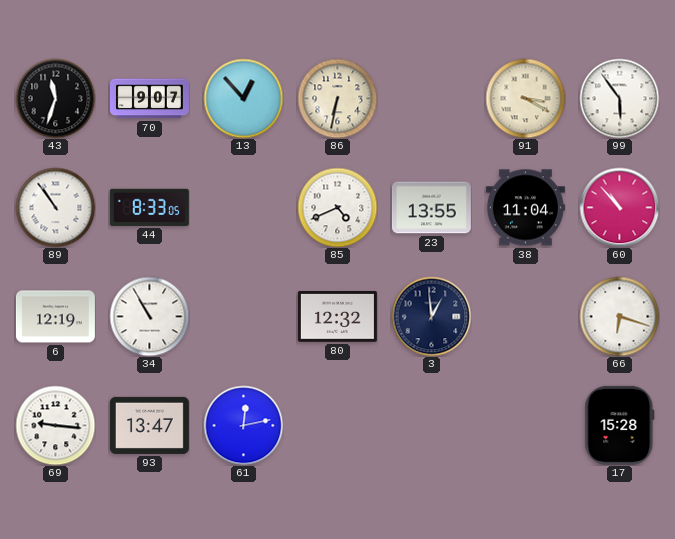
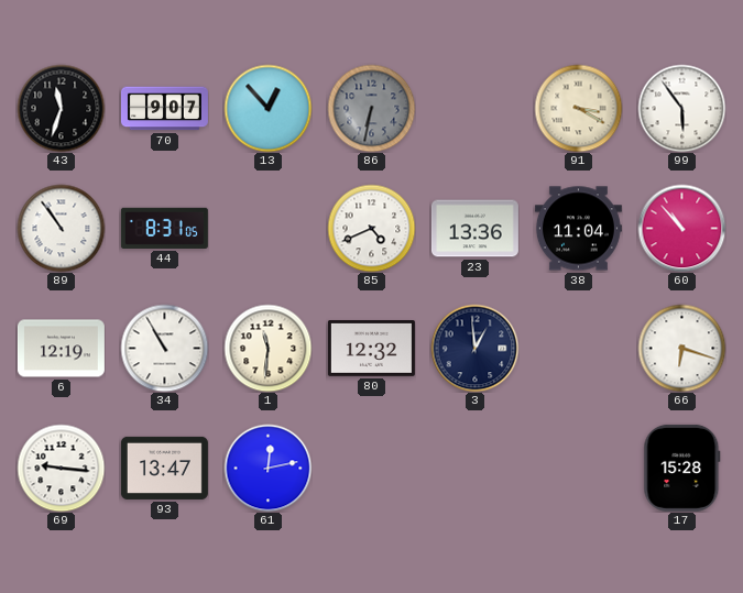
86 dial: cream -> grey (371, 108)
44: 8:33 -> 8:31 (164, 228)
23: 13:55 -> 13:36 (474, 229)
1: none -> 11:31 (267, 348)
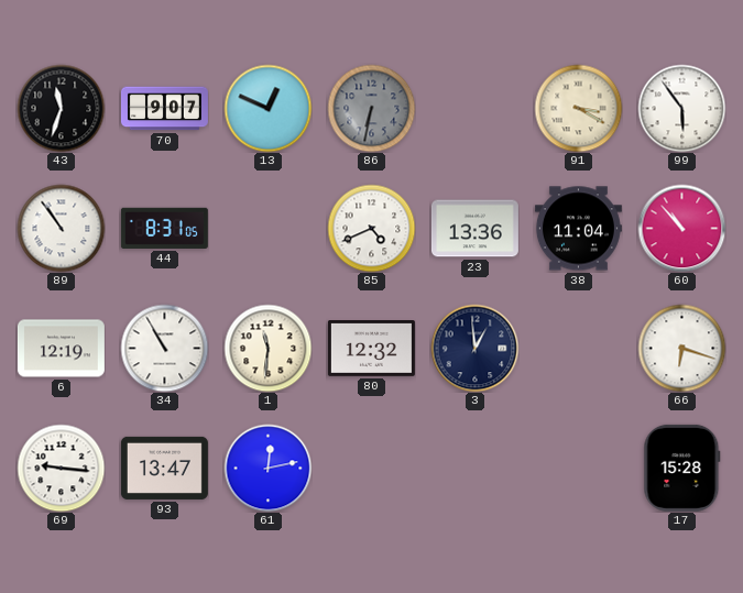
13: 12:53 -> 12:49 (267, 108)
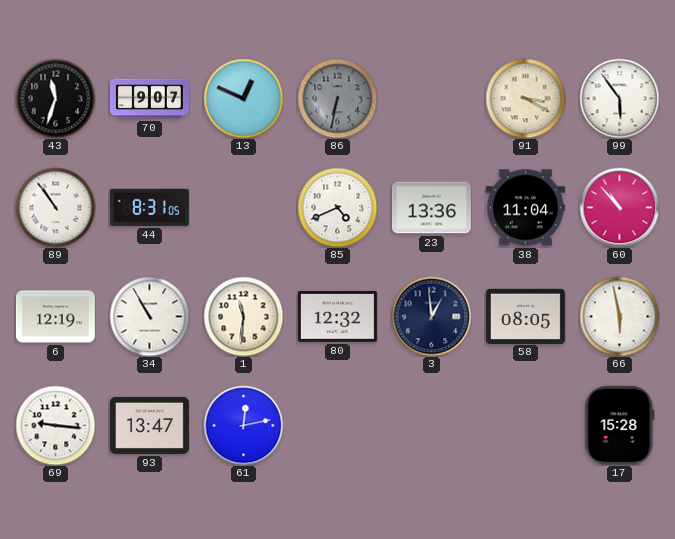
58: none -> 08:05 (525, 316)
66: 6:18 -> 5:58 (619, 316)
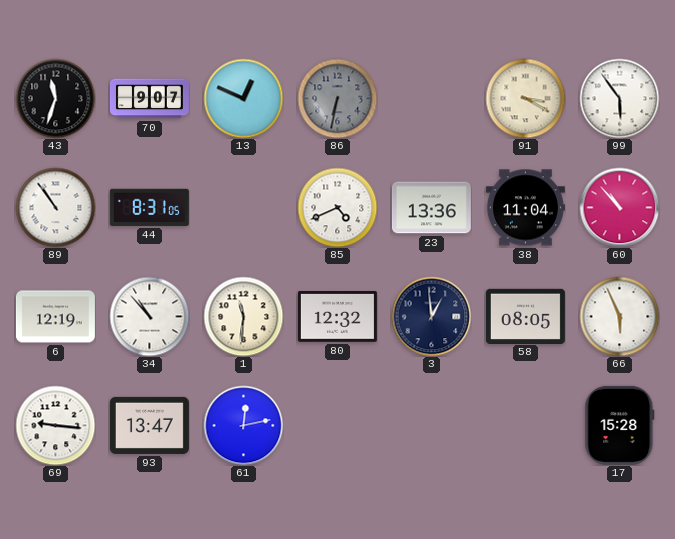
34: 10:55 -> 10:53 (149, 316)
66: 5:58 -> 5:56 (619, 316)
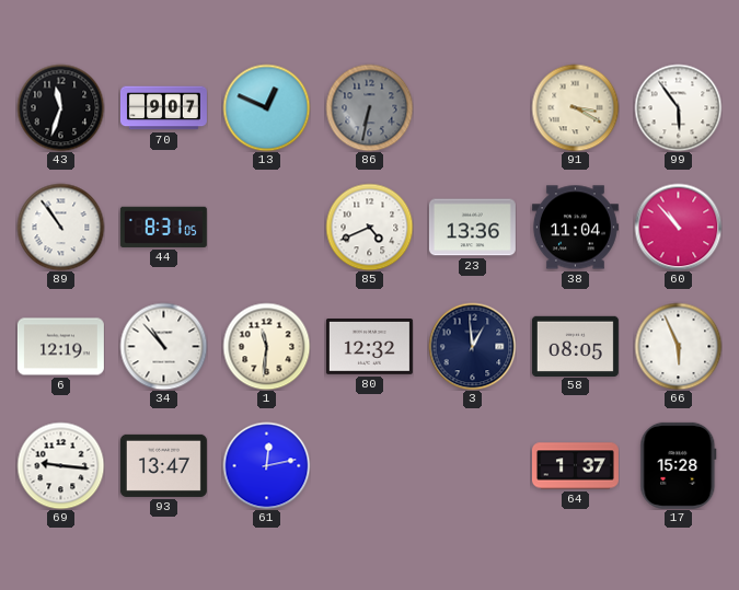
64: none -> 1:37 (575, 466)
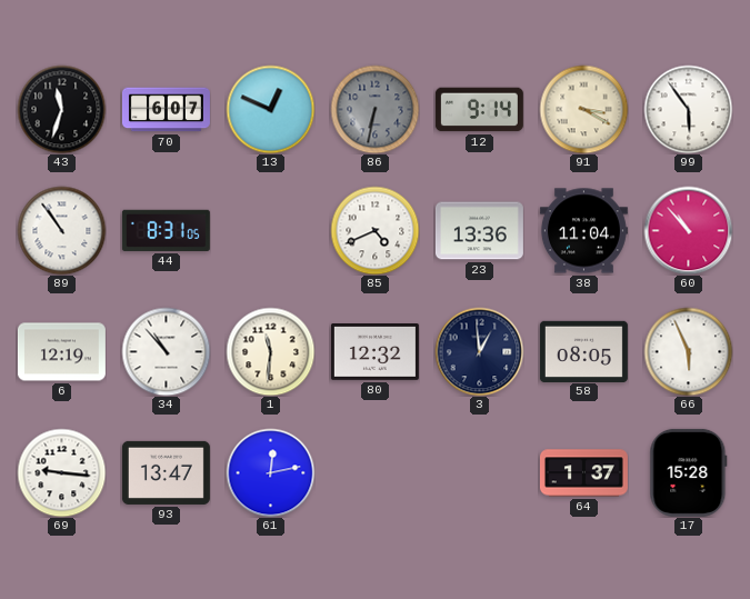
70: 9:07 -> 6:07 (166, 110)
12: none -> 9:14 (479, 110)
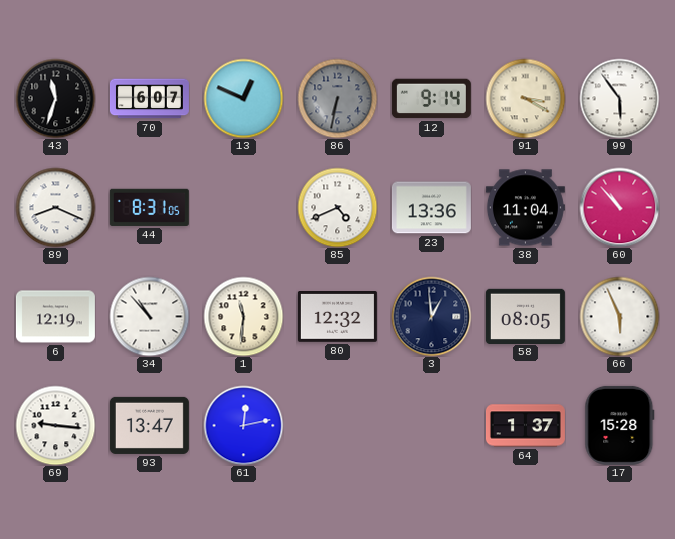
89: 10:54 -> 8:19 (55, 207)
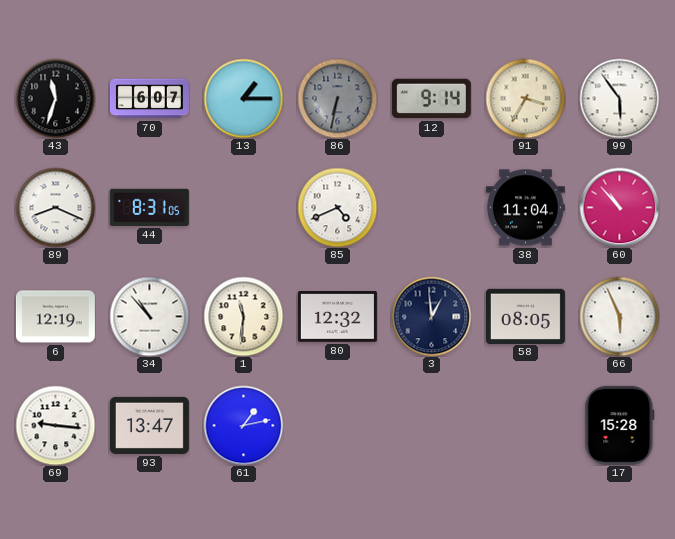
13: 12:49 -> 1:15 (243, 98)
91: 3:20 -> 3:35 (525, 98)
23: 13:36 -> none (431, 208)
61: 12:13 -> 1:13 (243, 425)
64: 1:37 -> none (525, 426)
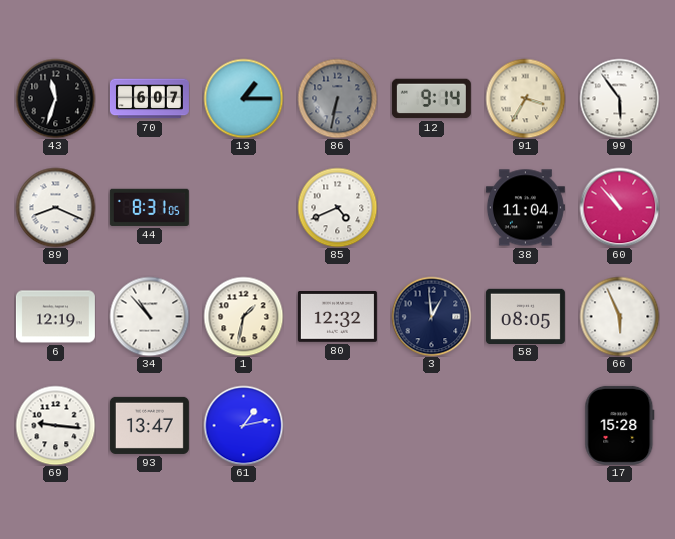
1: 11:31 -> 1:32 (243, 316)
